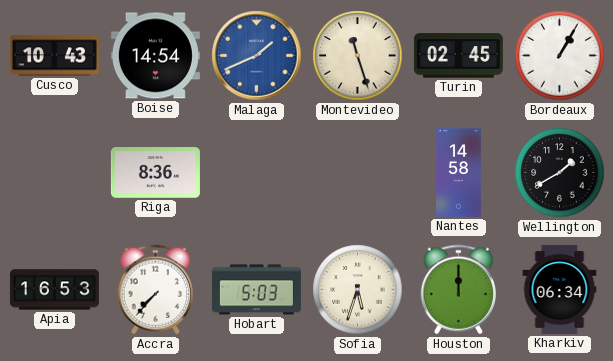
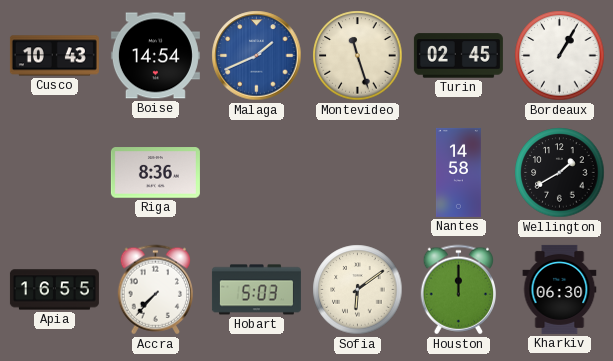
Apia: 16:53 -> 16:55 (54, 290)
Sofia: 5:33 -> 6:09 (358, 290)
Kharkiv: 06:34 -> 06:30 (560, 289)
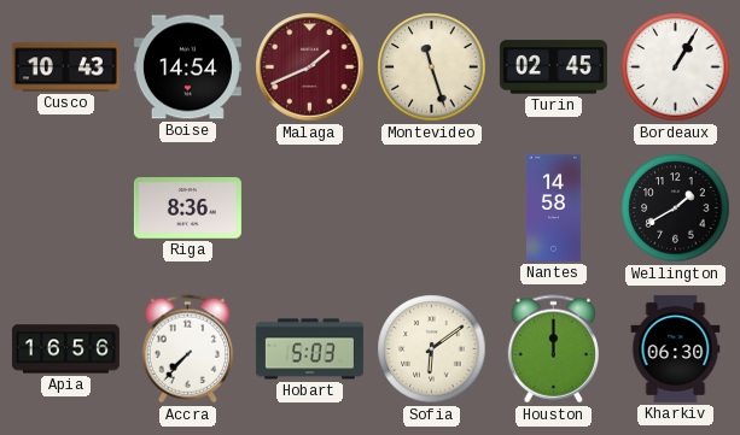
Malaga dial: blue -> burgundy (310, 67)
Apia: 16:55 -> 16:56 (65, 349)
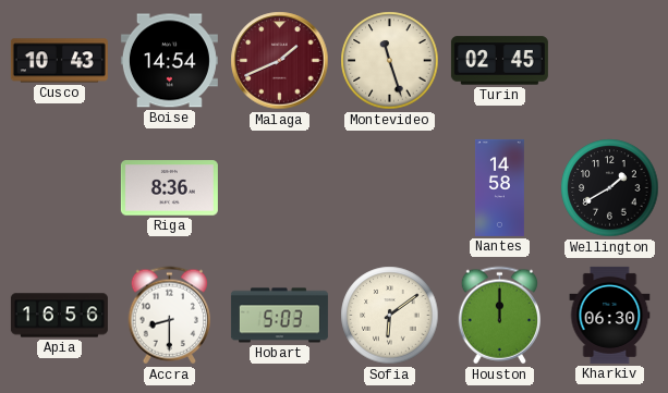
Bordeaux: 1:05 -> none (676, 67)
Accra: 7:37 -> 8:30 (169, 316)
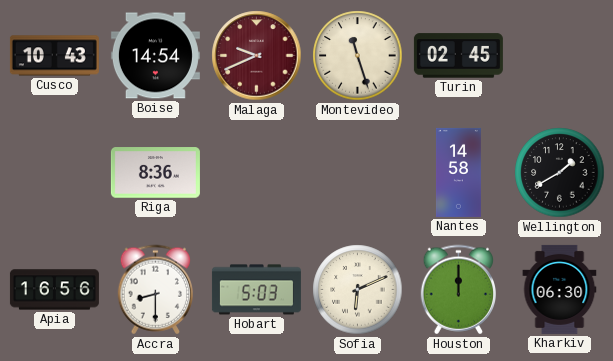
Malaga: 1:41 -> 9:41 (257, 56)
Sofia: 6:09 -> 6:11 (358, 290)
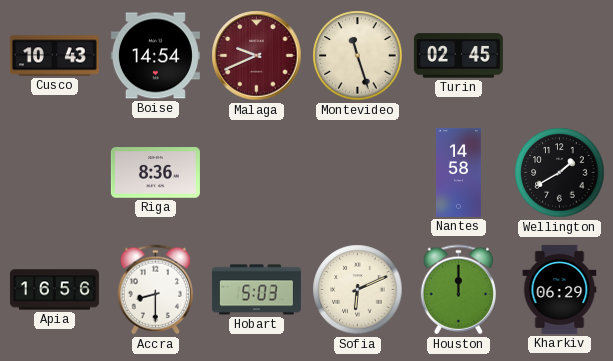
Kharkiv: 06:30 -> 06:29 (560, 289)
